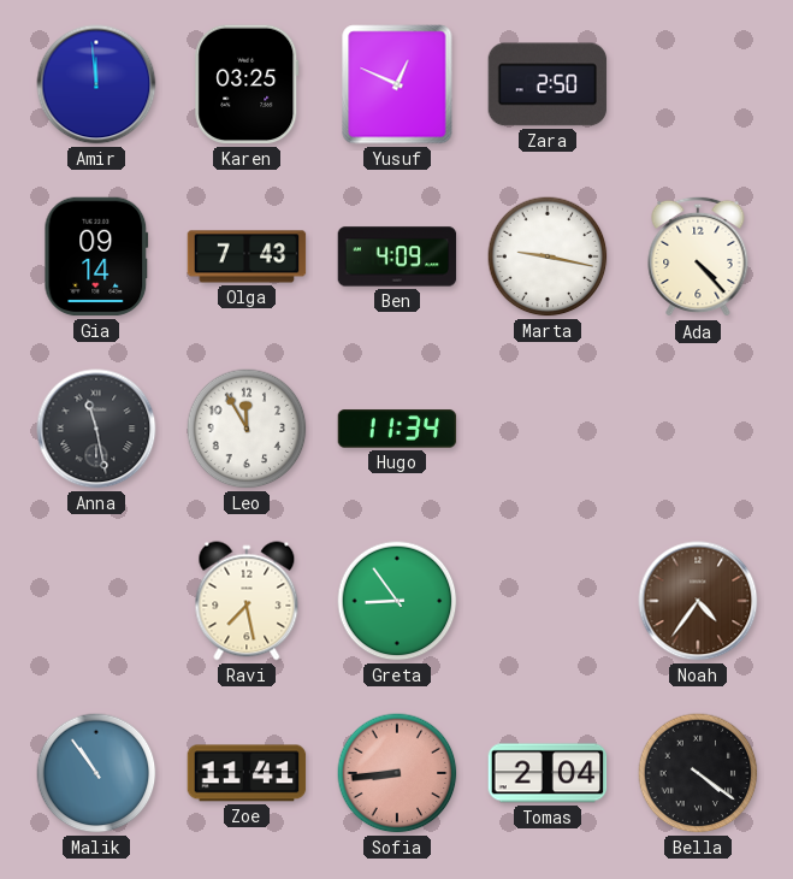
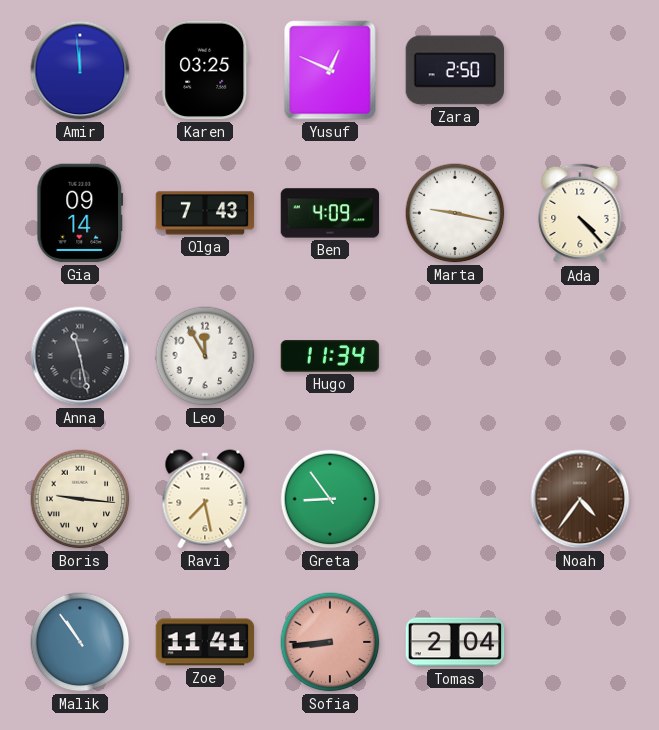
Boris: none -> 9:16 (80, 499)
Bella: 4:21 -> none (698, 773)
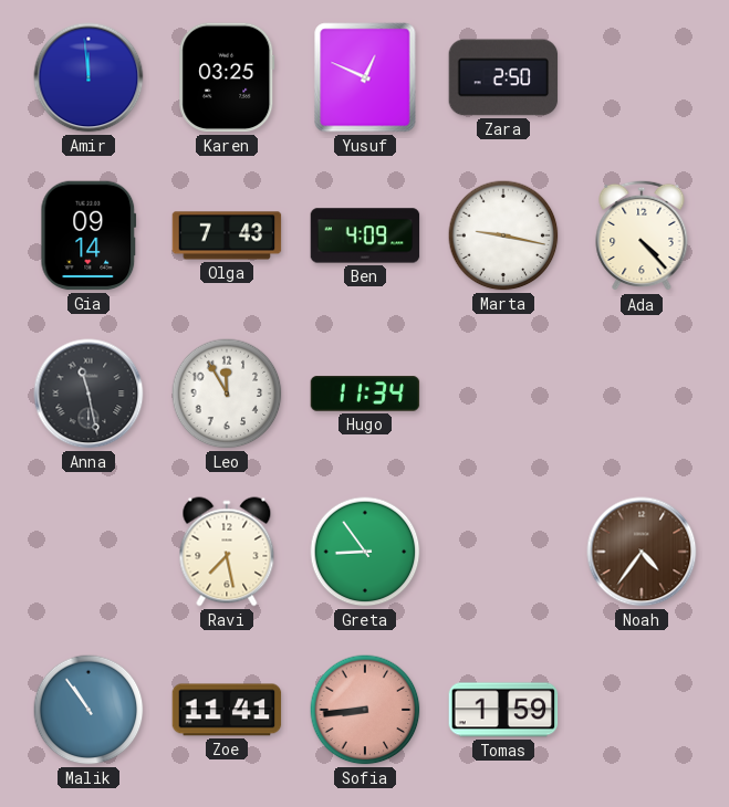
Boris: 9:16 -> none (80, 499)
Tomas: 2:04 -> 1:59 (503, 710)
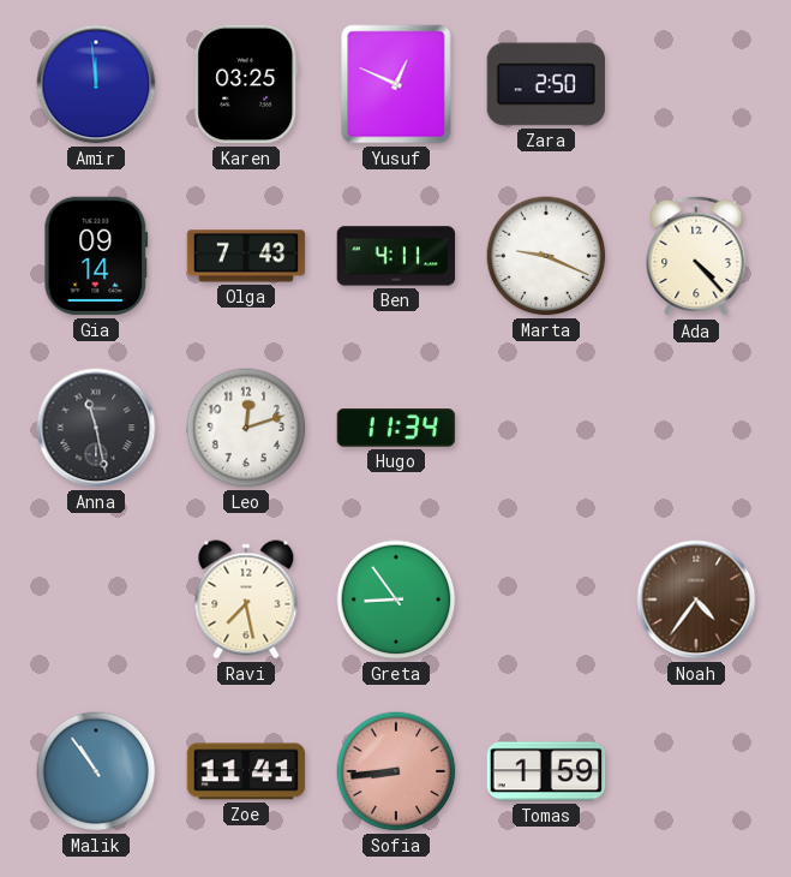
Ben: 4:09 -> 4:11 (396, 256)
Marta: 9:17 -> 9:19 (546, 256)
Leo: 11:55 -> 12:12 (246, 428)
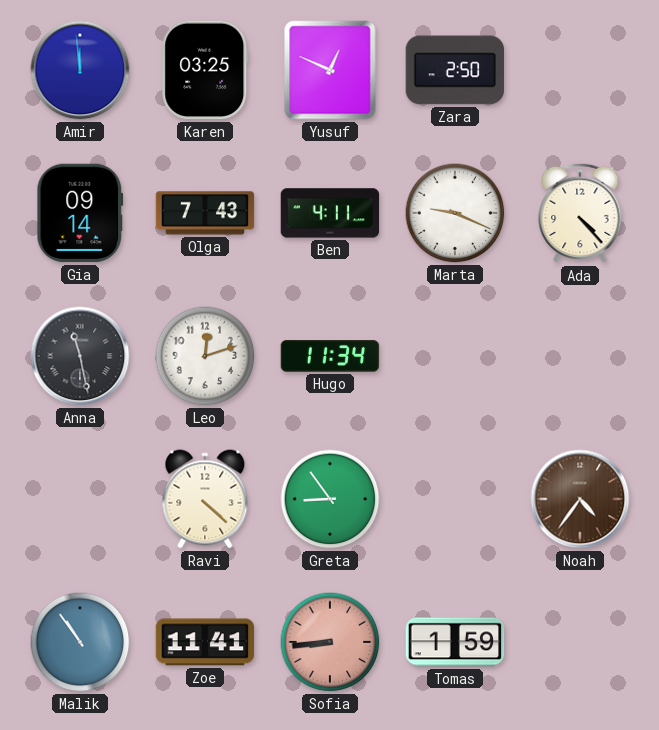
Ravi: 7:28 -> 4:22 (205, 499)
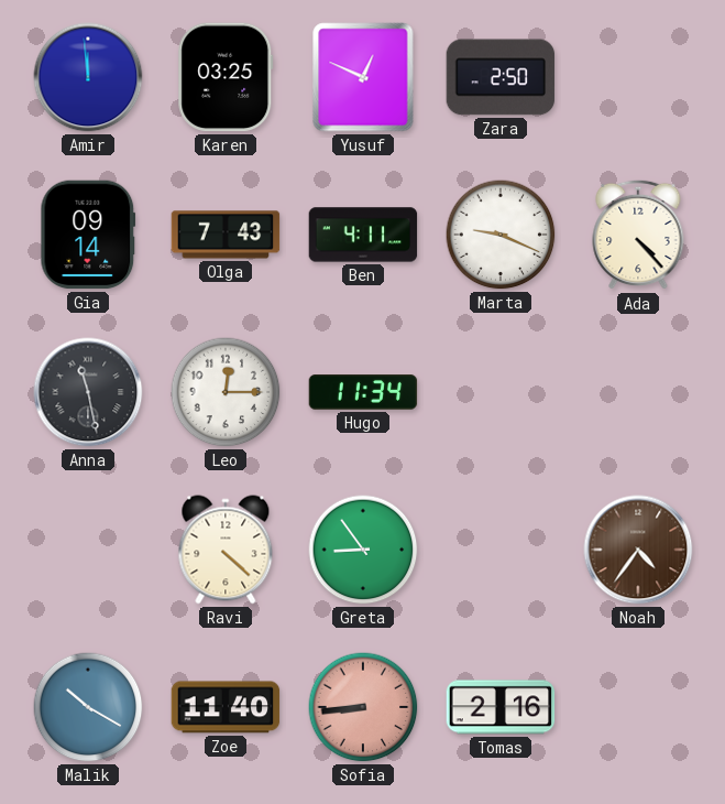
Leo: 12:12 -> 12:15 (226, 392)
Malik: 10:54 -> 10:20 (88, 707)
Zoe: 11:41 -> 11:40 (226, 707)
Tomas: 1:59 -> 2:16 (501, 707)
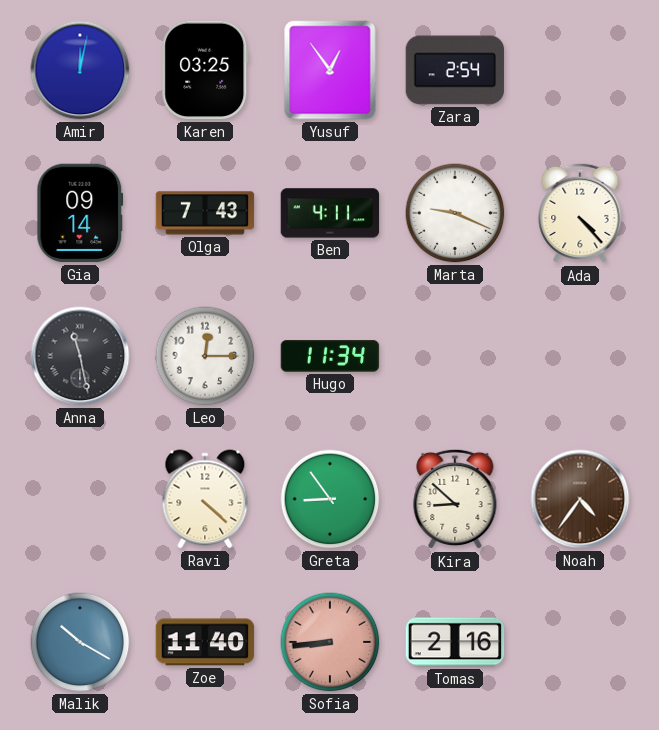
Amir: 11:59 -> 12:02 (80, 70)
Yusuf: 12:49 -> 12:54 (330, 70)
Zara: 2:50 -> 2:54 (455, 70)
Kira: none -> 8:52 (455, 499)
